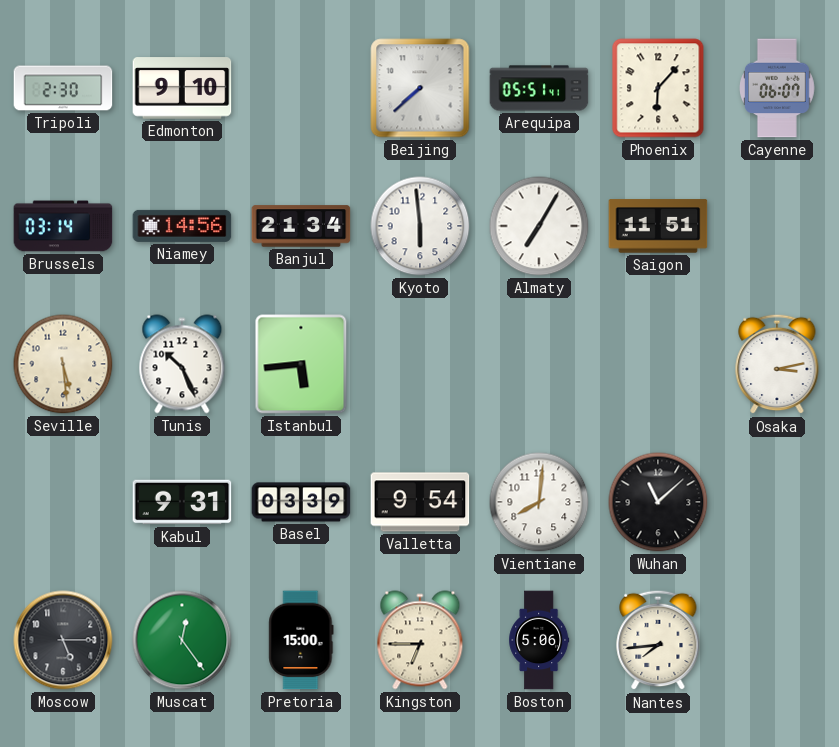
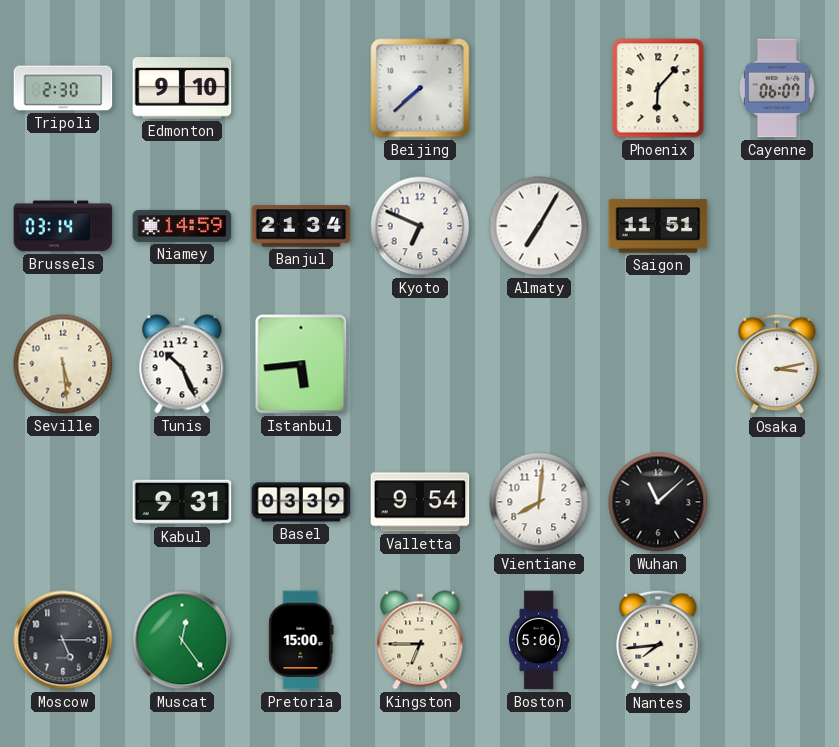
Arequipa: 05:51 -> none (539, 88)
Niamey: 14:56 -> 14:59 (182, 226)
Kyoto: 5:59 -> 6:49 (420, 226)
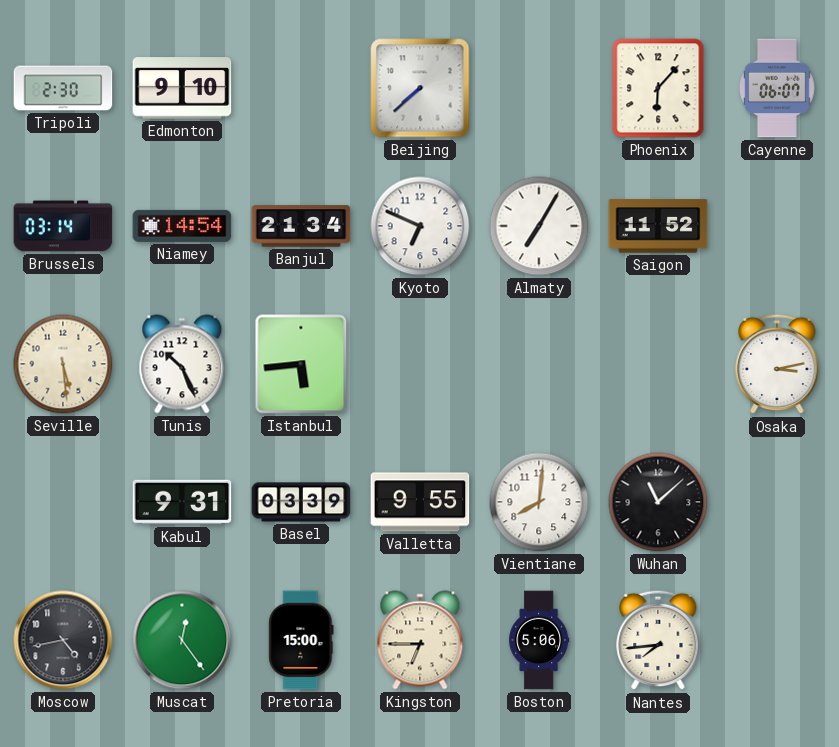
Niamey: 14:59 -> 14:54 (182, 226)
Saigon: 11:51 -> 11:52 (658, 226)
Valletta: 9:54 -> 9:55 (420, 502)
Moscow: 5:15 -> 4:43 (63, 640)
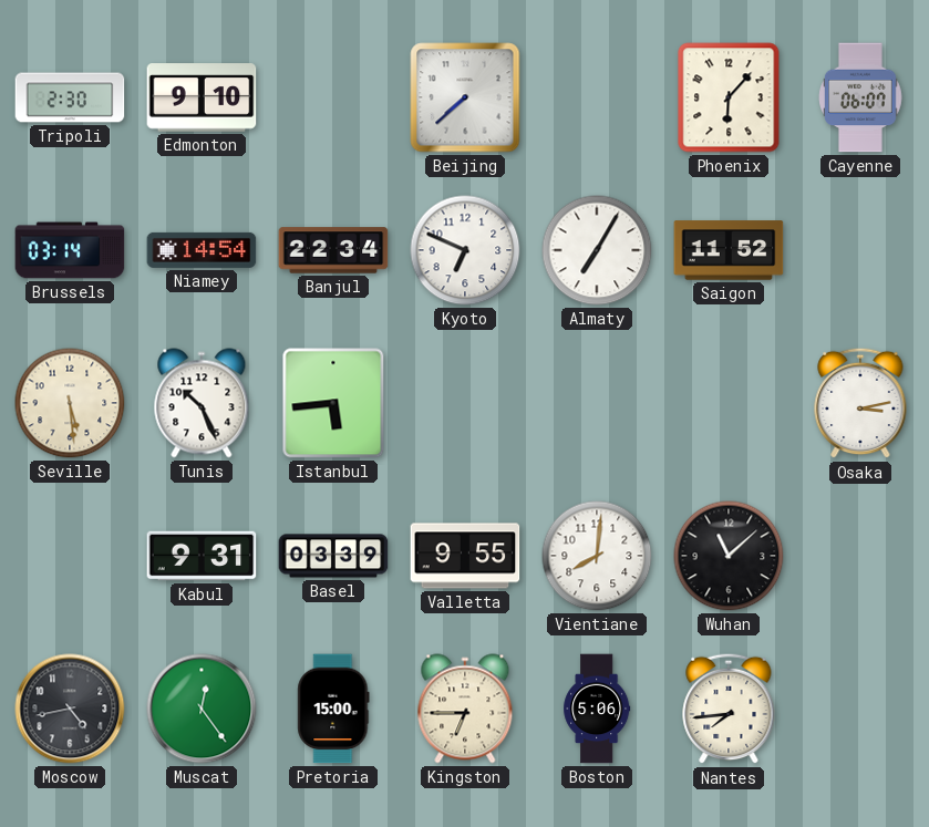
Banjul: 21:34 -> 22:34 (333, 250)
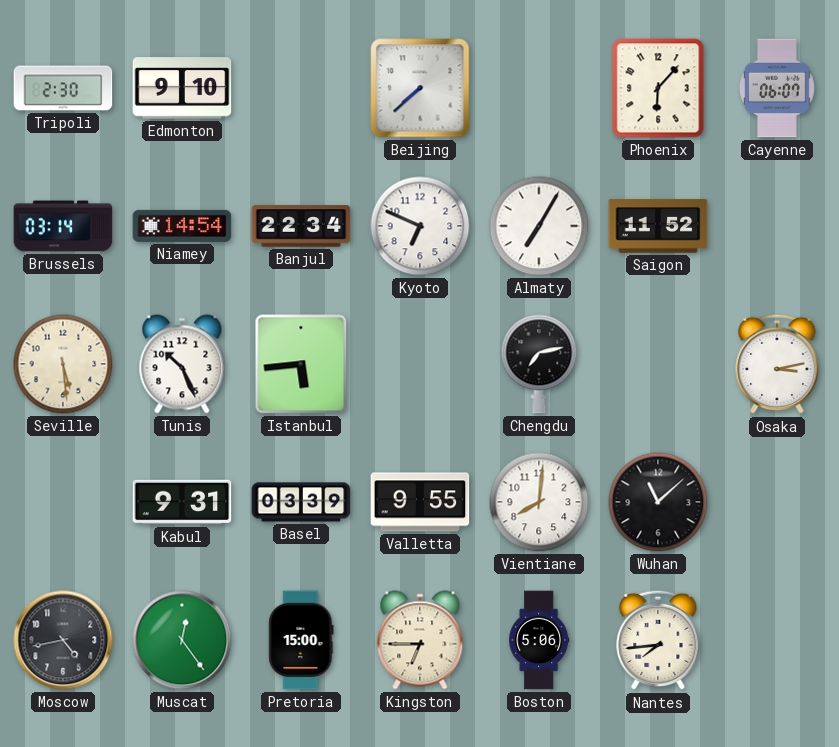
Chengdu: none -> 7:13 (539, 364)
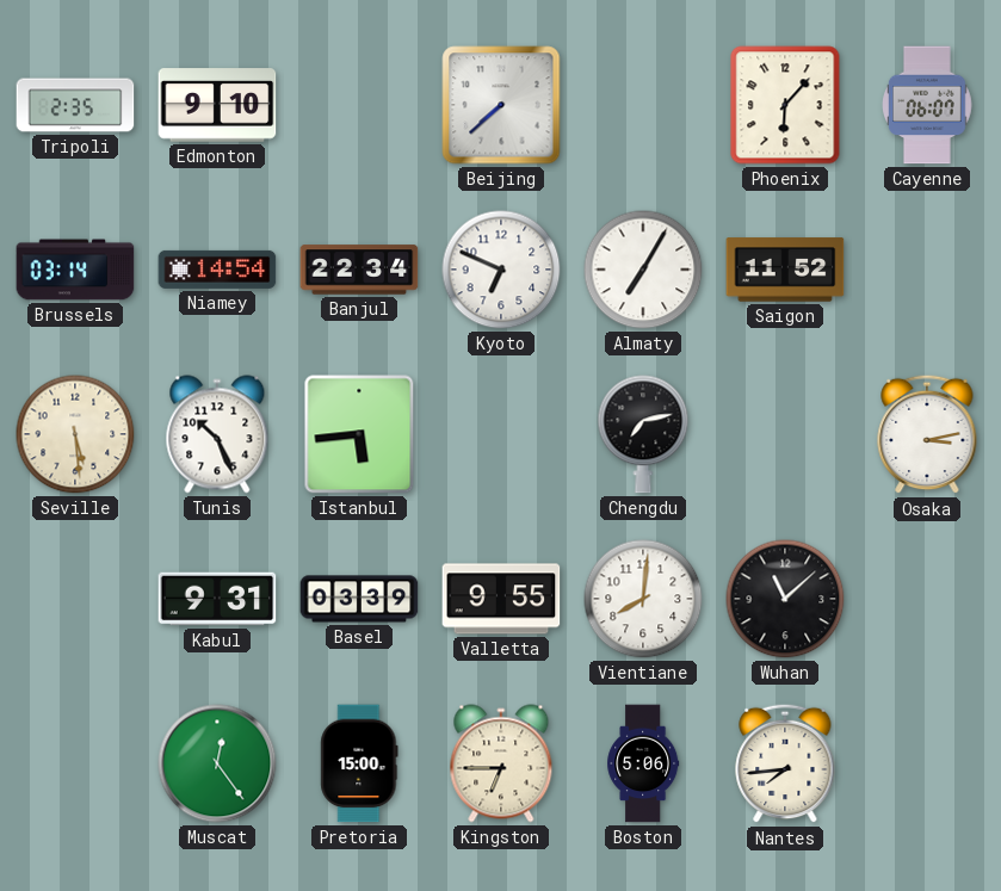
Tripoli: 2:30 -> 2:35 (75, 105)
Moscow: 4:43 -> none (63, 640)
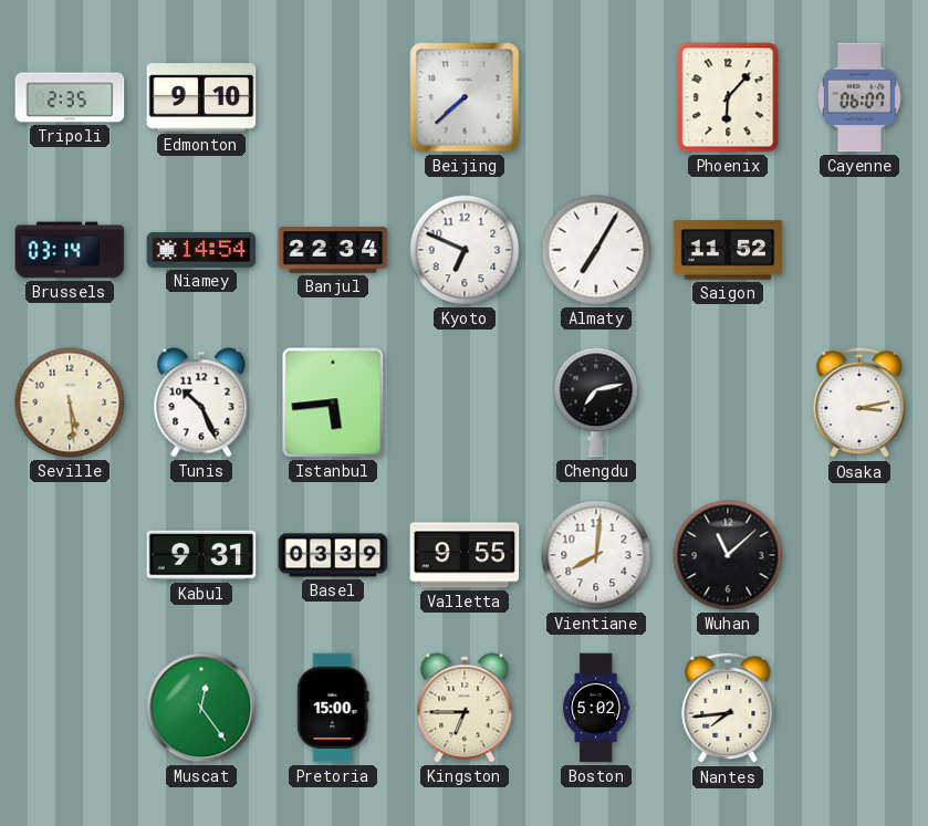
Boston: 5:06 -> 5:02 (596, 708)
